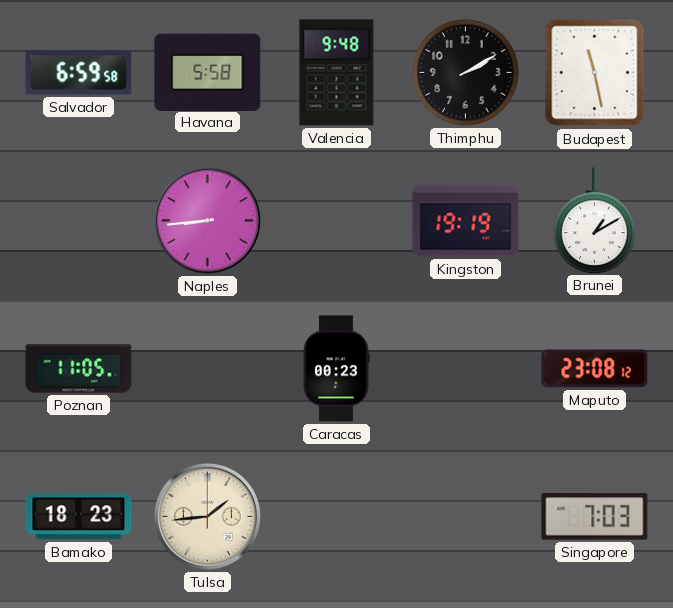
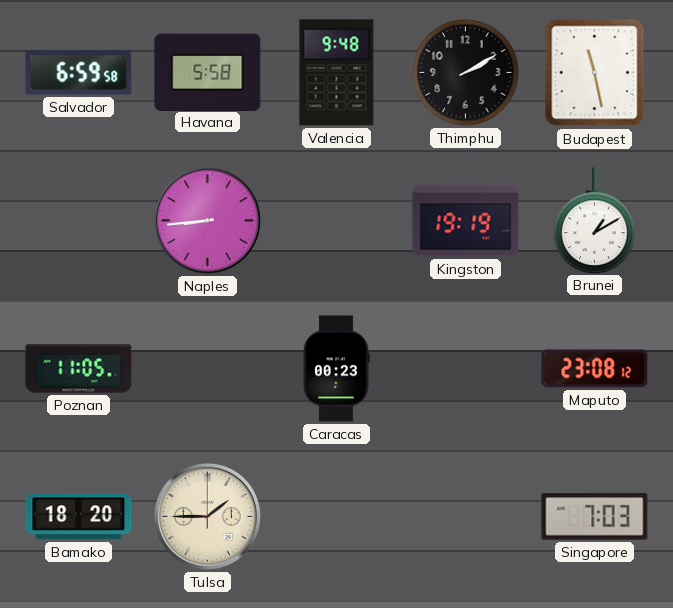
Bamako: 18:23 -> 18:20 (79, 517)
Tulsa: 1:44 -> 1:45 (207, 516)
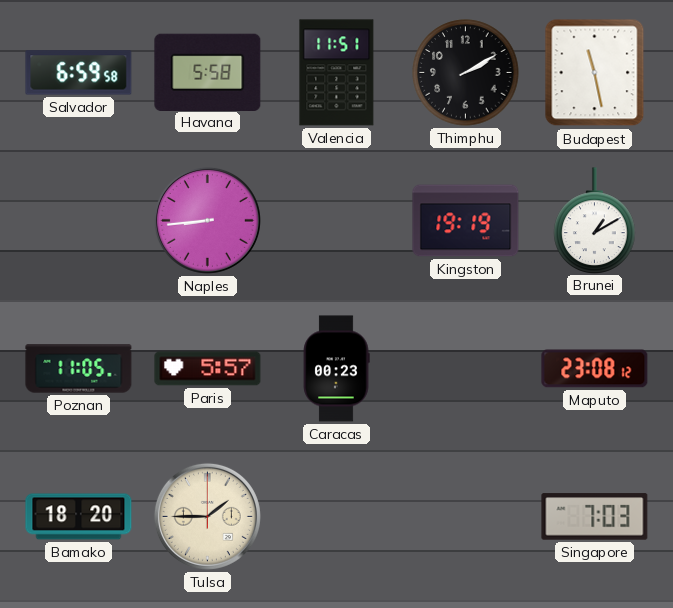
Valencia: 9:48 -> 11:51 (337, 73)
Paris: none -> 5:57 (208, 369)
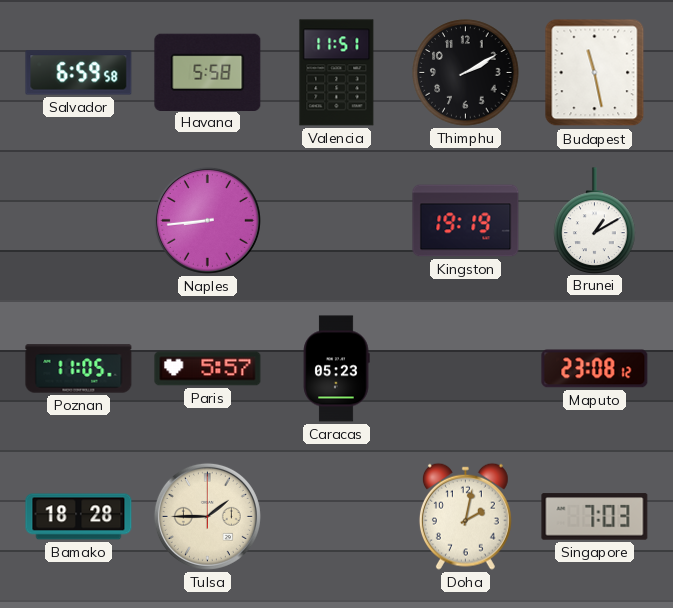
Caracas: 00:23 -> 05:23 (336, 369)
Bamako: 18:20 -> 18:28 (79, 517)
Doha: none -> 2:02 (465, 516)
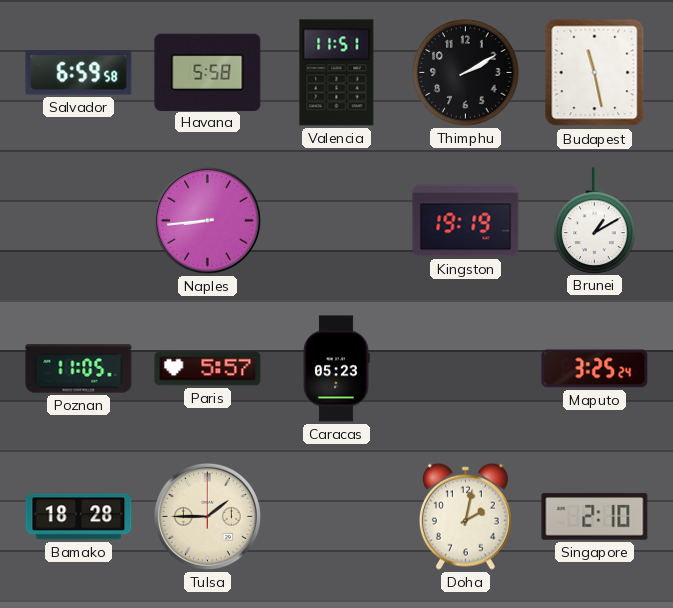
Maputo: 23:08 -> 3:25 (595, 369)
Singapore: 7:03 -> 2:10 (595, 517)
